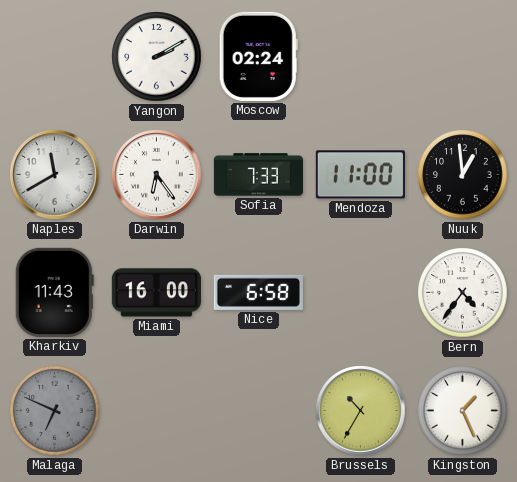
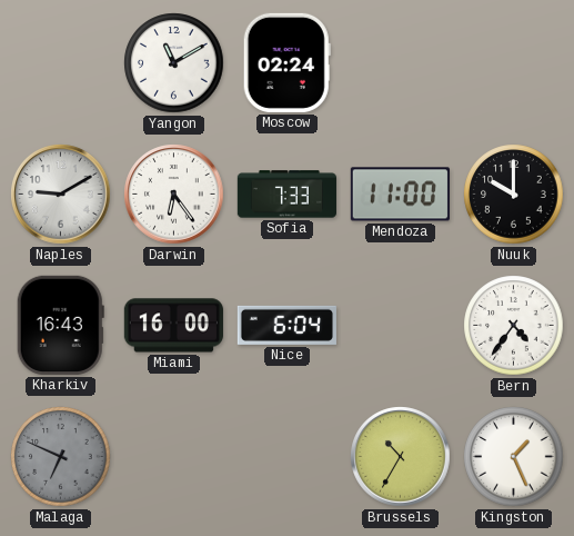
Yangon: 2:10 -> 11:10 (174, 63)
Naples: 11:40 -> 9:10 (61, 195)
Nuuk: 12:59 -> 10:00 (514, 195)
Kharkiv: 11:43 -> 16:43 (60, 325)
Nice: 6:58 -> 6:04 (286, 325)
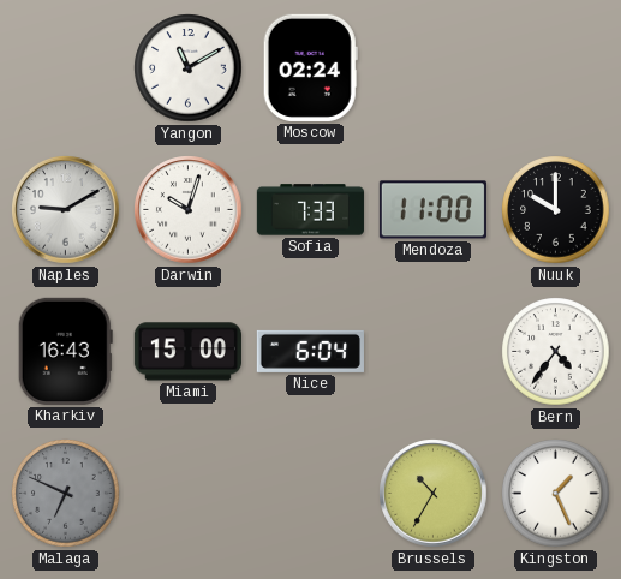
Darwin: 6:24 -> 10:03 (189, 210)
Miami: 16:00 -> 15:00 (187, 352)
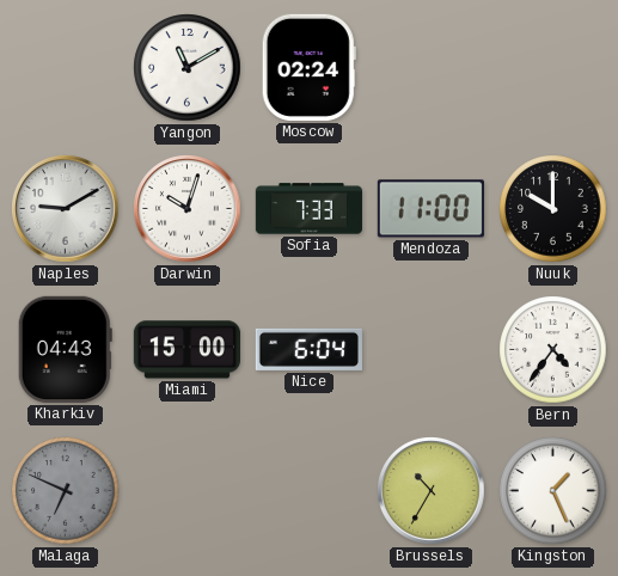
Kharkiv: 16:43 -> 04:43 (65, 349)
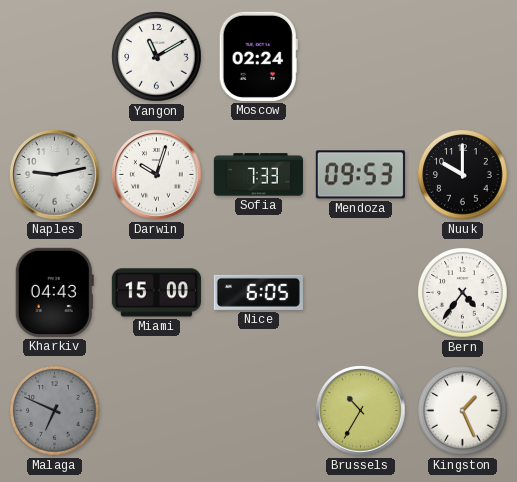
Naples: 9:10 -> 9:13 (55, 175)
Mendoza: 11:00 -> 09:53 (360, 175)
Nice: 6:04 -> 6:05 (258, 292)
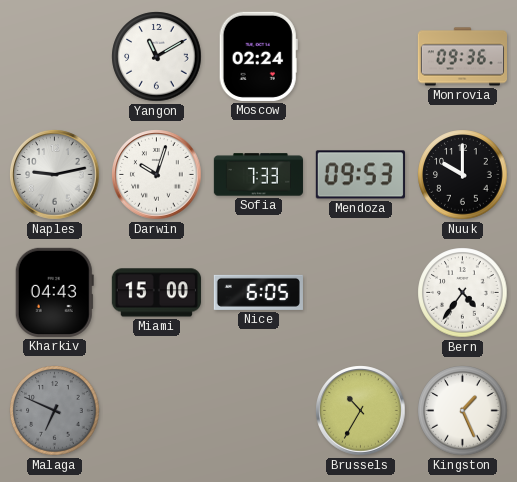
Monrovia: none -> 09:36 (462, 57)
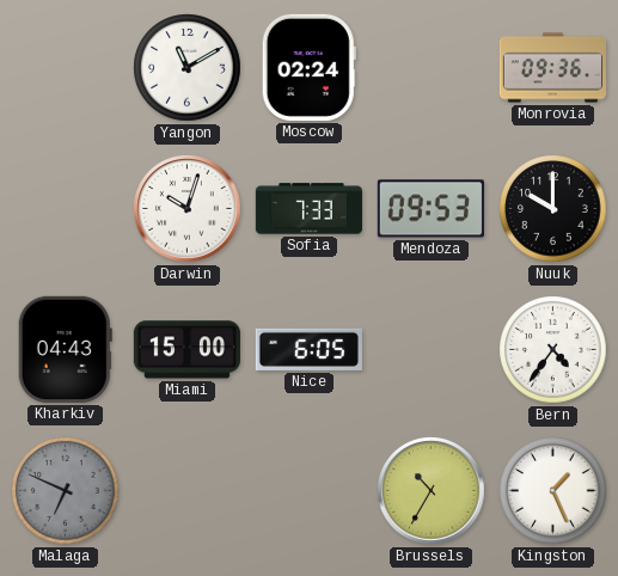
Naples: 9:13 -> none (55, 175)
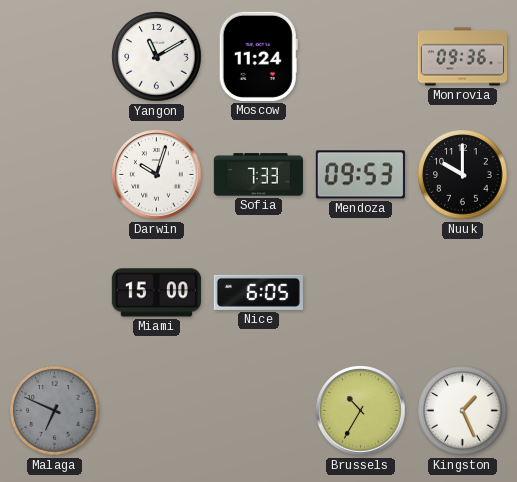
Moscow: 02:24 -> 11:24 (258, 56)
Kharkiv: 04:43 -> none (65, 349)
Bern: 4:36 -> none (553, 350)
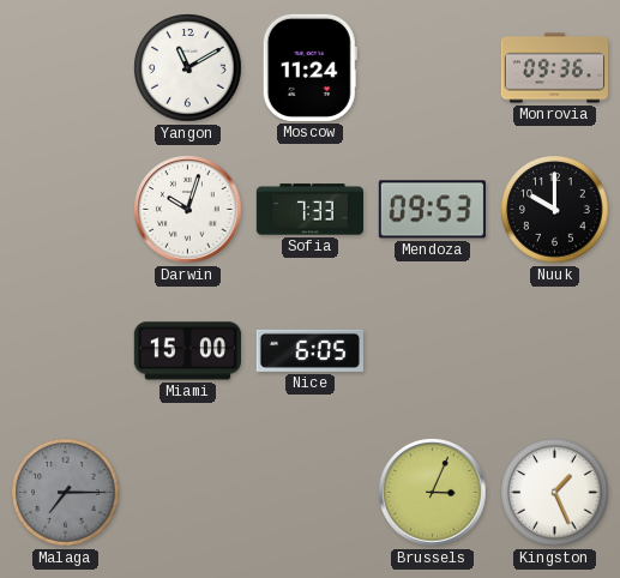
Malaga: 6:49 -> 7:15 (66, 493)
Brussels: 10:35 -> 3:04 (433, 493)
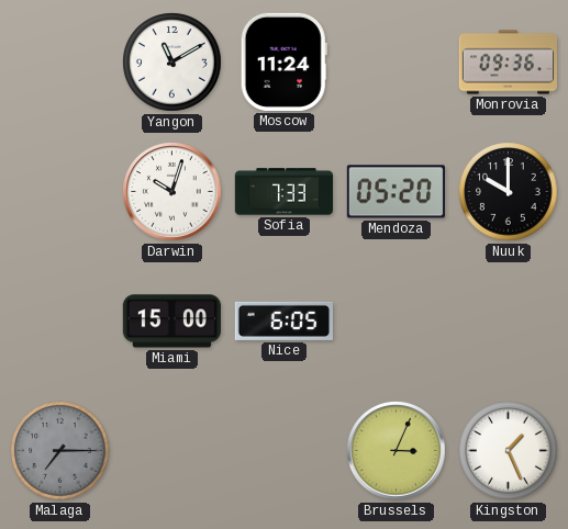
Mendoza: 09:53 -> 05:20 (396, 192)
